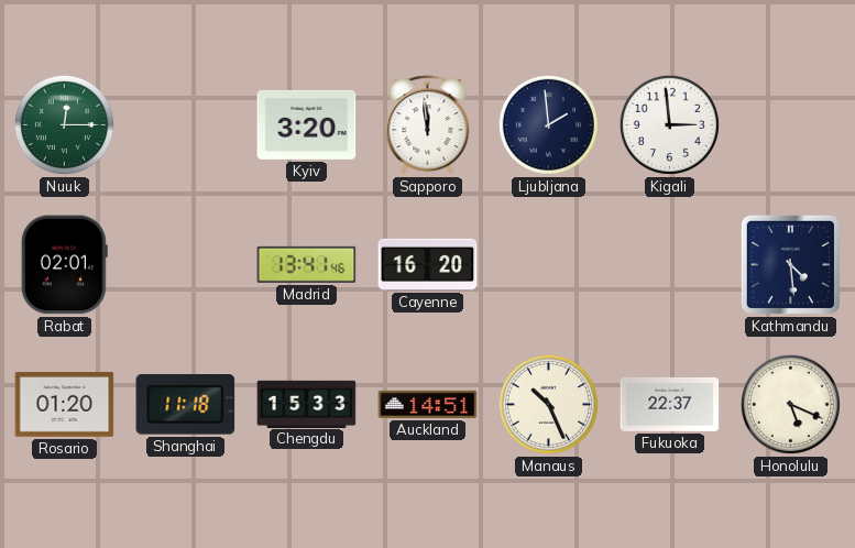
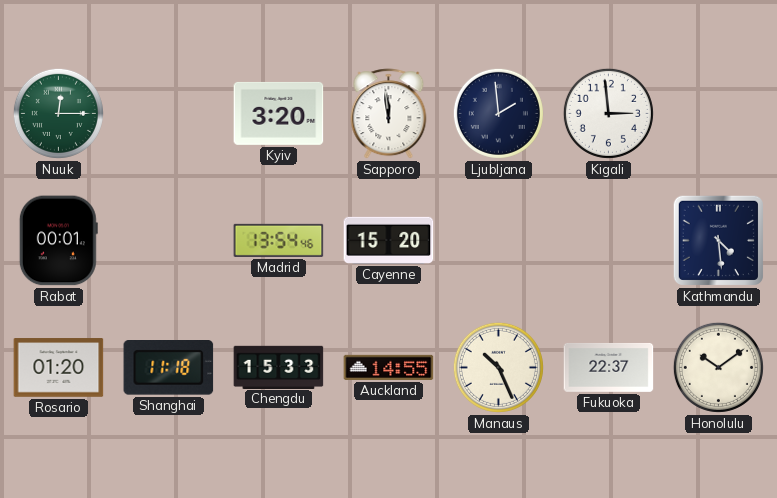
Rabat: 02:01 -> 00:01 (58, 241)
Madrid: 13:41 -> 13:54 (279, 240)
Cayenne: 16:20 -> 15:20 (389, 240)
Auckland: 14:51 -> 14:55 (389, 367)
Honolulu: 5:19 -> 10:09 (718, 367)
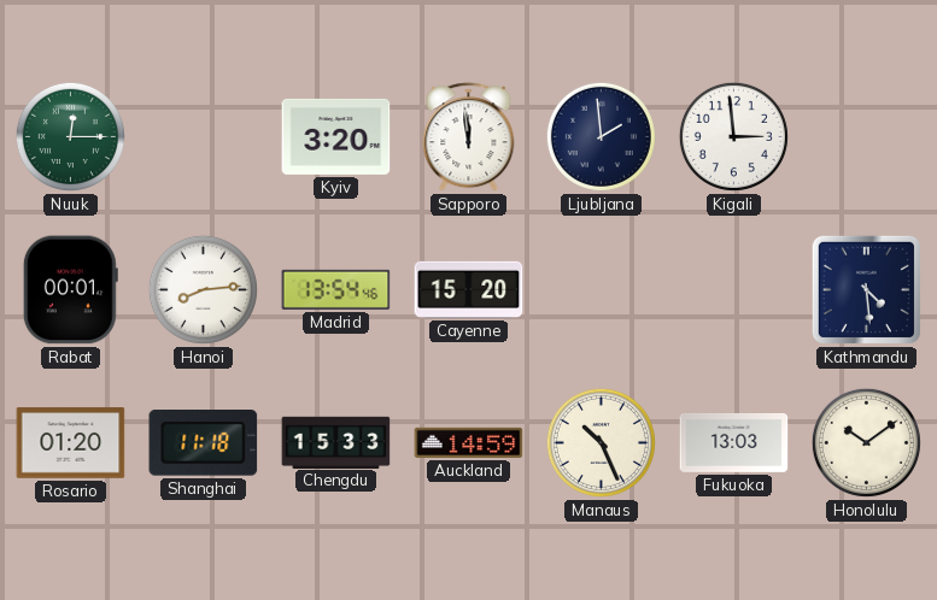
Hanoi: none -> 8:14 (203, 289)
Auckland: 14:55 -> 14:59 (469, 442)
Fukuoka: 22:37 -> 13:03 (734, 442)
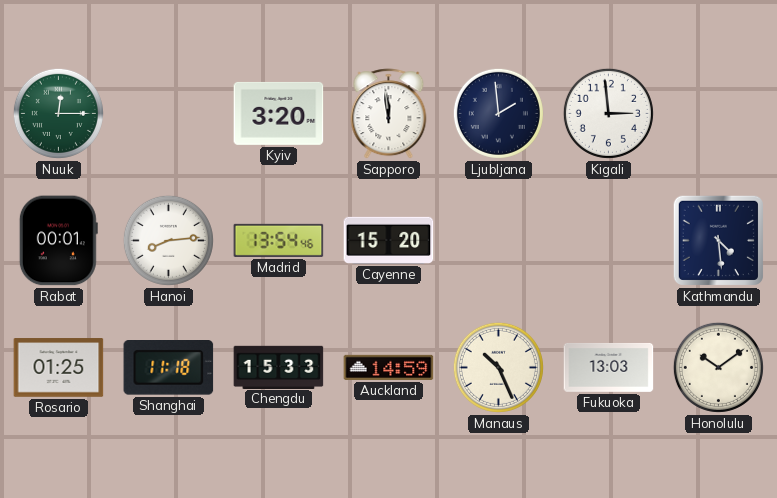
Rosario: 01:20 -> 01:25 (59, 368)
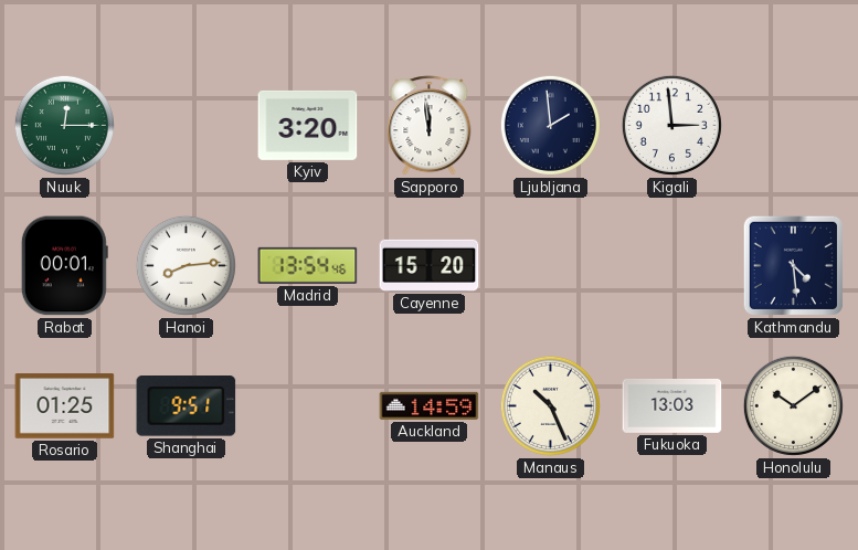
Shanghai: 11:18 -> 9:51 (187, 406)
Chengdu: 15:33 -> none (279, 367)
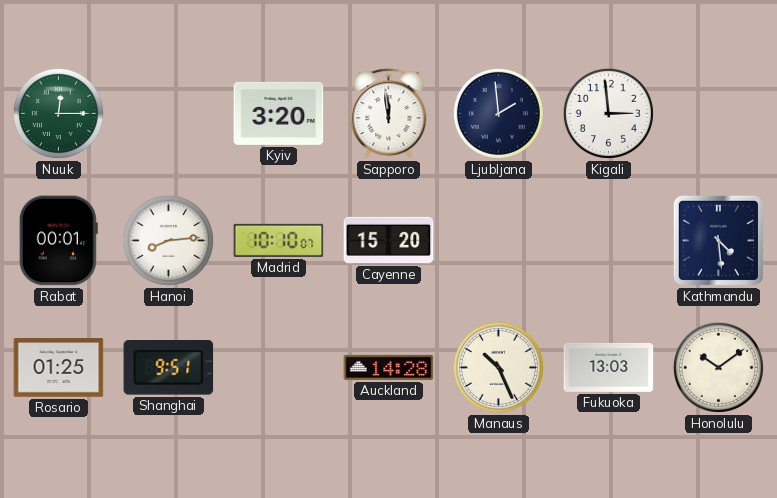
Madrid: 13:54 -> 10:10 (279, 240)
Auckland: 14:59 -> 14:28 (389, 367)
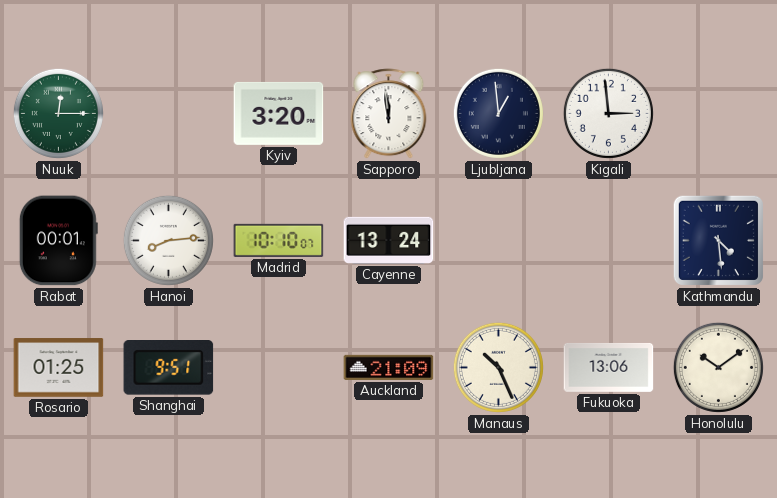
Ljubljana: 1:59 -> 12:59 (498, 113)
Cayenne: 15:20 -> 13:24 (389, 240)
Auckland: 14:28 -> 21:09 (389, 367)
Fukuoka: 13:03 -> 13:06 (609, 367)
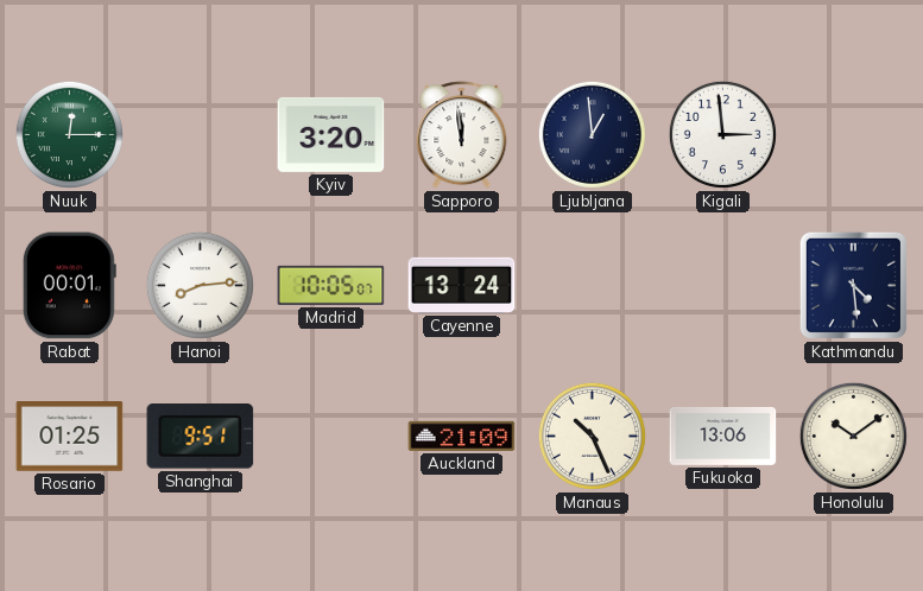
Madrid: 10:10 -> 10:05 (331, 285)
